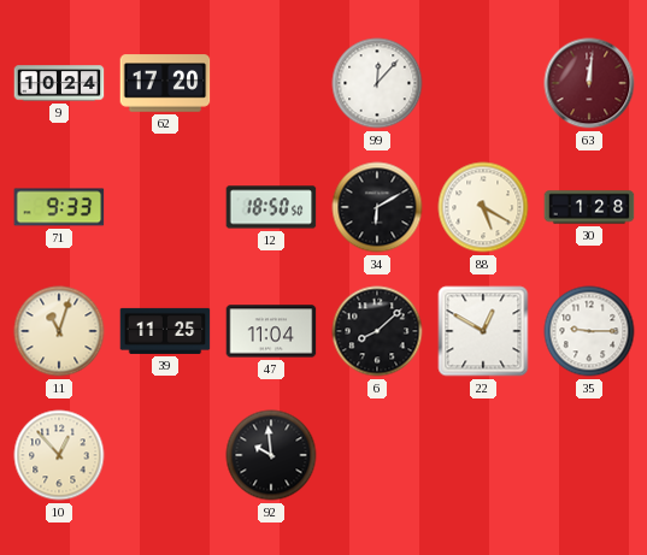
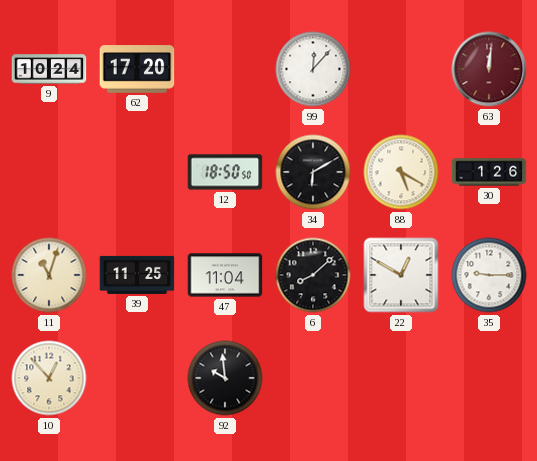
71: 9:33 -> none (59, 207)
30: 1:28 -> 1:26 (489, 172)
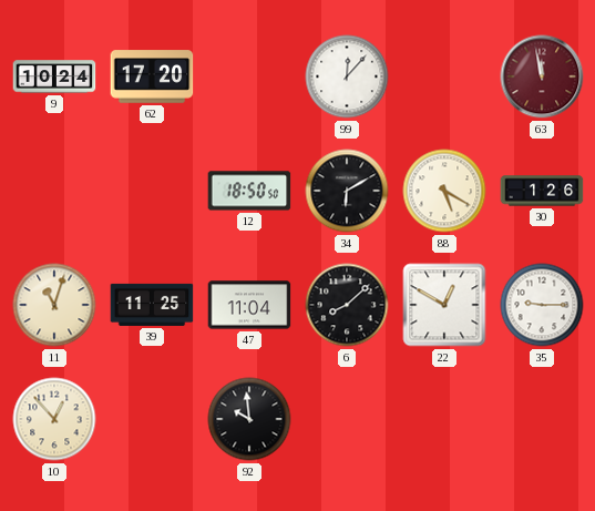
63: 12:01 -> 11:58 (542, 76)
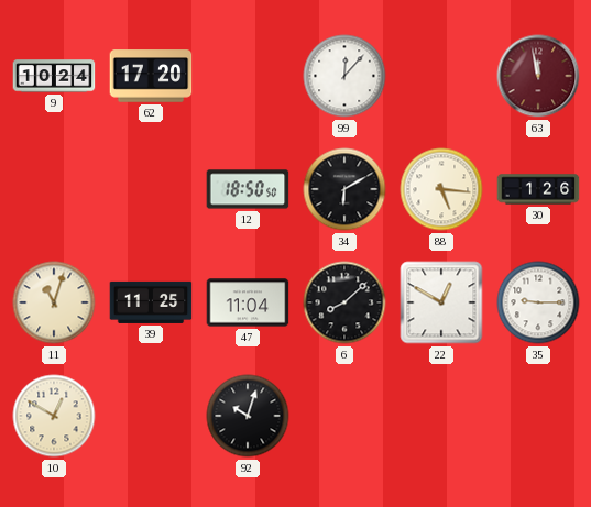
88: 5:20 -> 5:16 (441, 189)
10: 12:53 -> 12:50 (54, 416)
92: 9:59 -> 10:03 (248, 416)
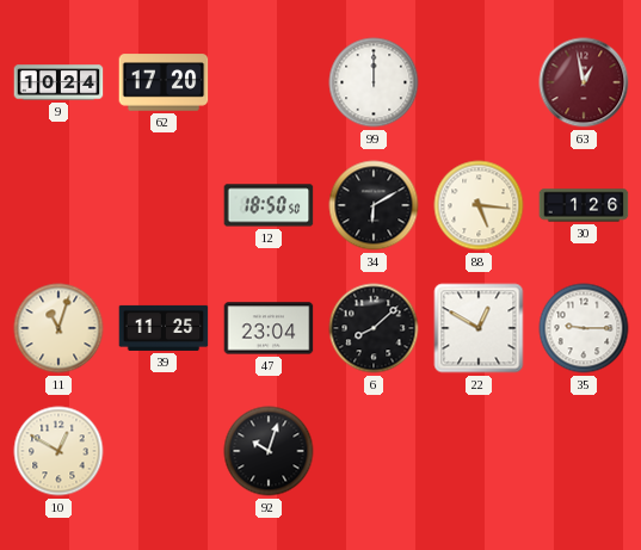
99: 12:07 -> 12:00 (374, 82)
63: 11:58 -> 12:58 (584, 82)
47: 11:04 -> 23:04 (269, 328)
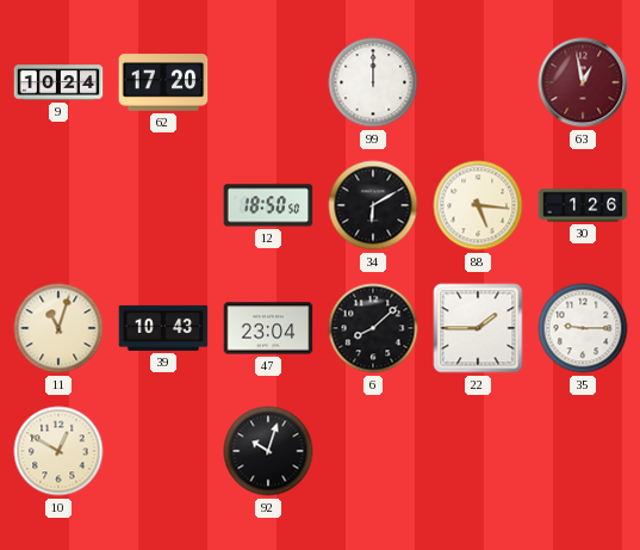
39: 11:25 -> 10:43 (163, 328)
22: 12:50 -> 1:45 (478, 328)
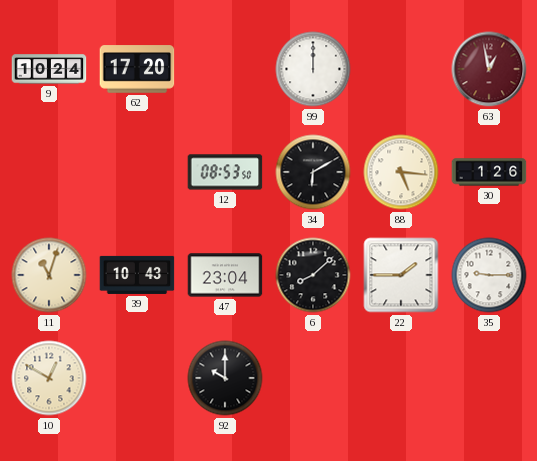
12: 18:50 -> 08:53 (225, 172)
92: 10:03 -> 10:00 (225, 378)
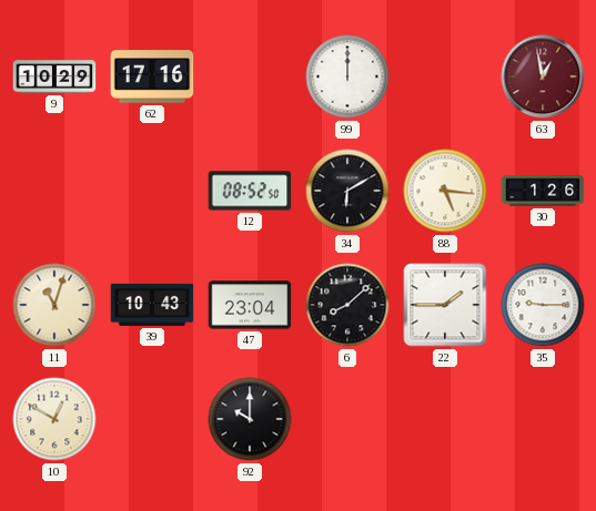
9: 10:24 -> 10:29 (54, 76)
62: 17:20 -> 17:16 (152, 76)
12: 08:53 -> 08:52 (250, 191)
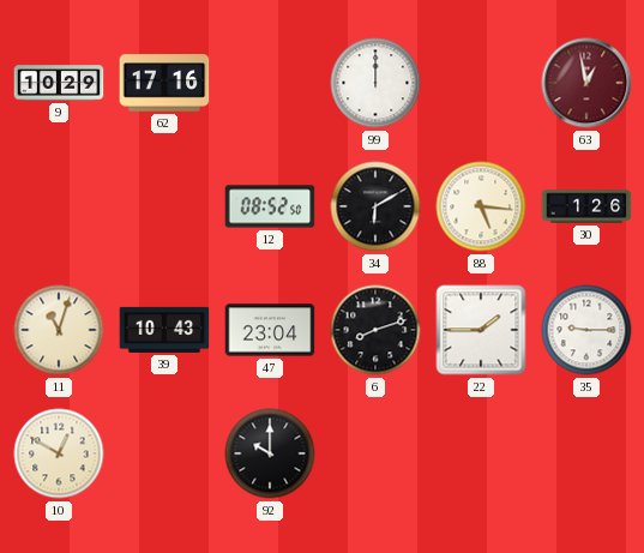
6: 8:08 -> 8:12 (375, 330)
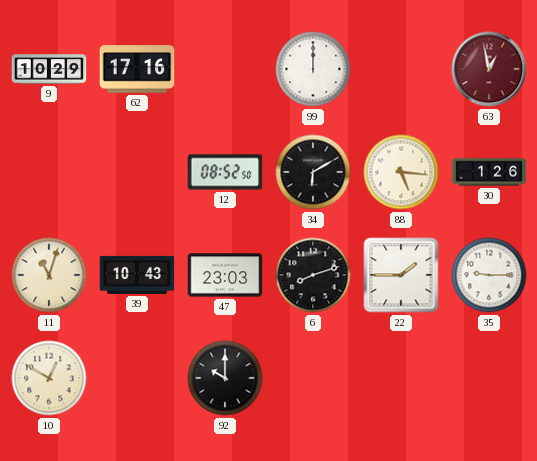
47: 23:04 -> 23:03 (225, 275)
